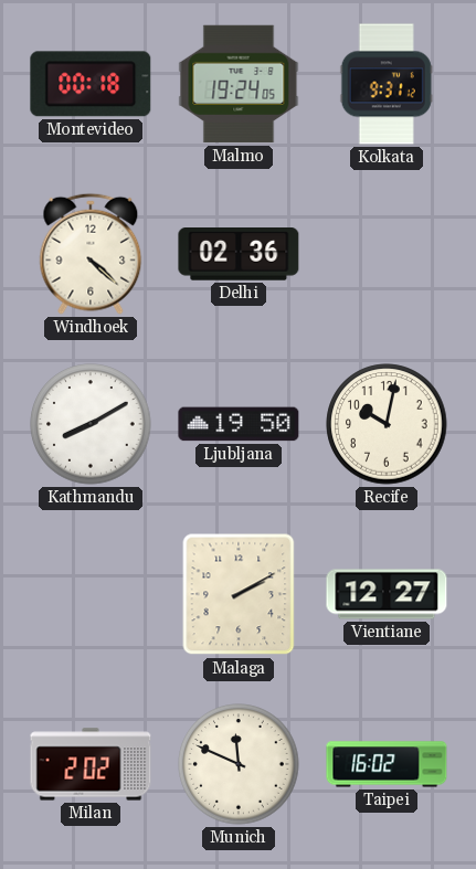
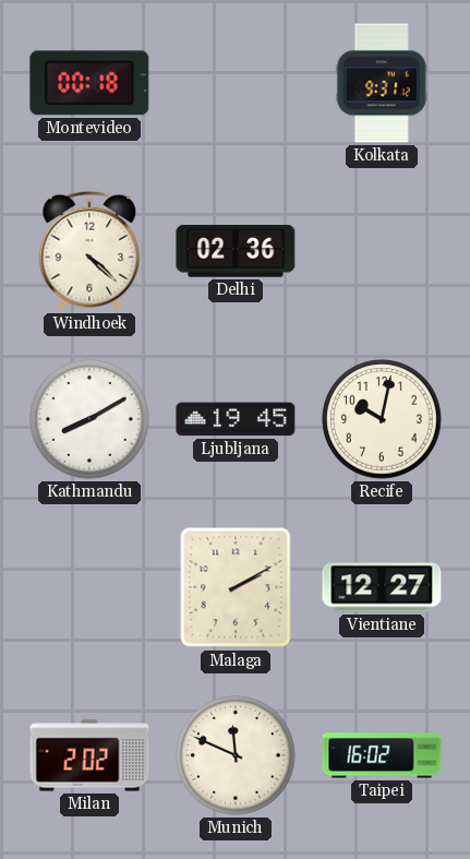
Malmo: 19:24 -> none (239, 84)
Ljubljana: 19:50 -> 19:45 (236, 419)
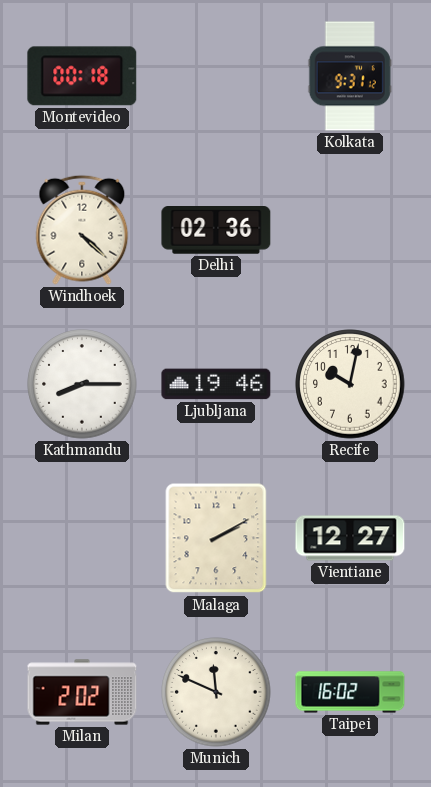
Kathmandu: 8:10 -> 8:15 (82, 384)
Ljubljana: 19:45 -> 19:46 (216, 384)
